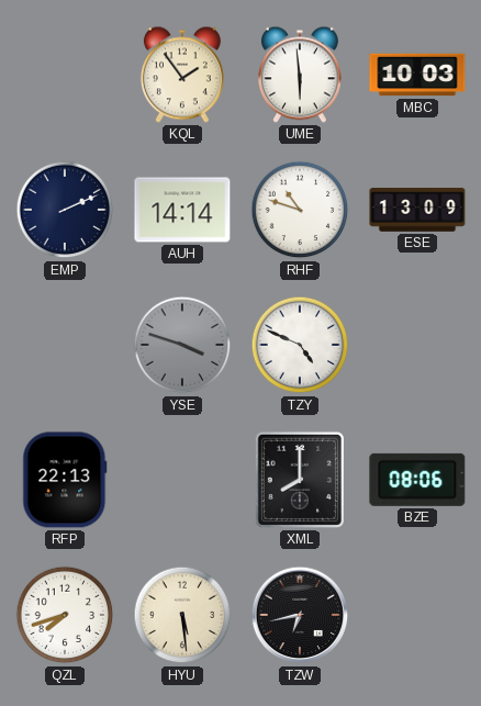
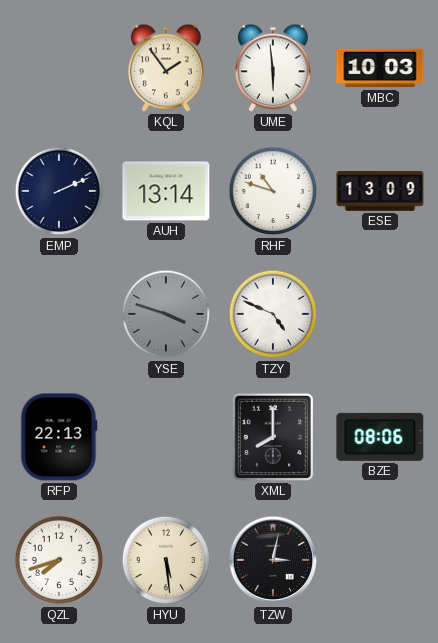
AUH: 14:14 -> 13:14 (166, 191)
TZW: 6:43 -> 3:02 (273, 560)
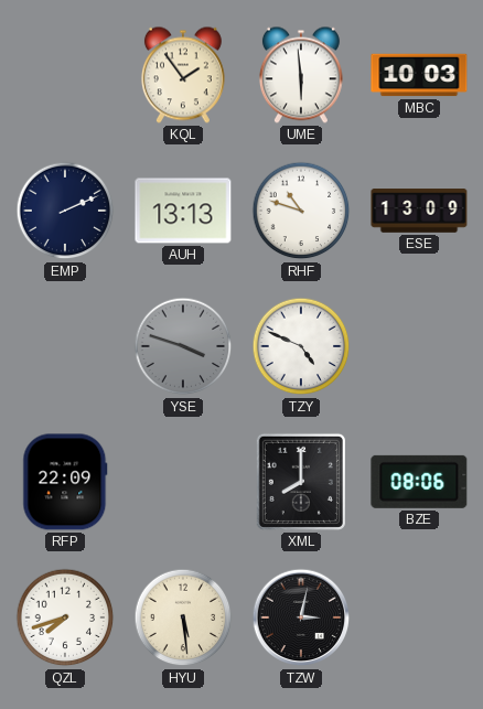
AUH: 13:14 -> 13:13 (183, 211)
RFP: 22:13 -> 22:09 (65, 482)
